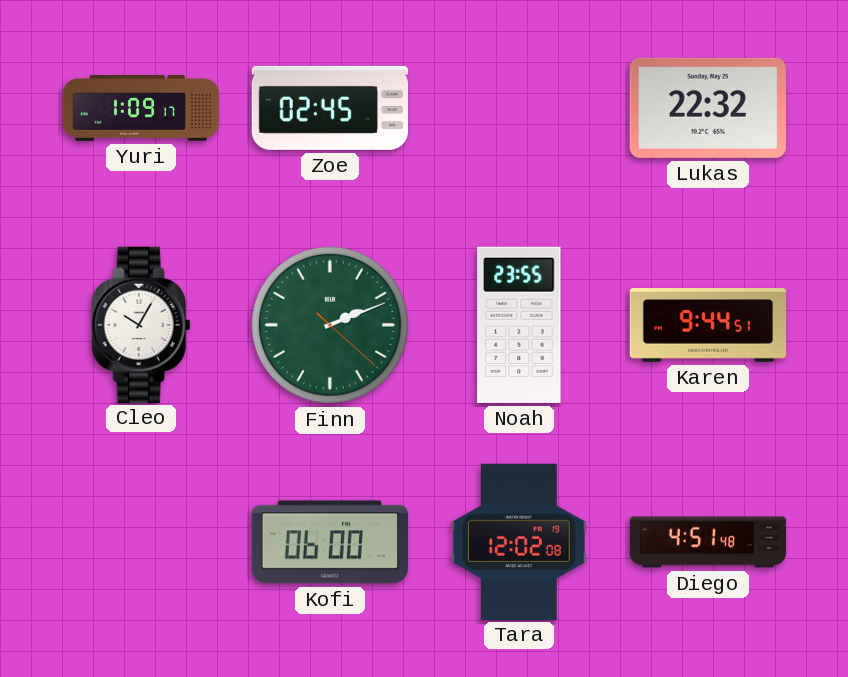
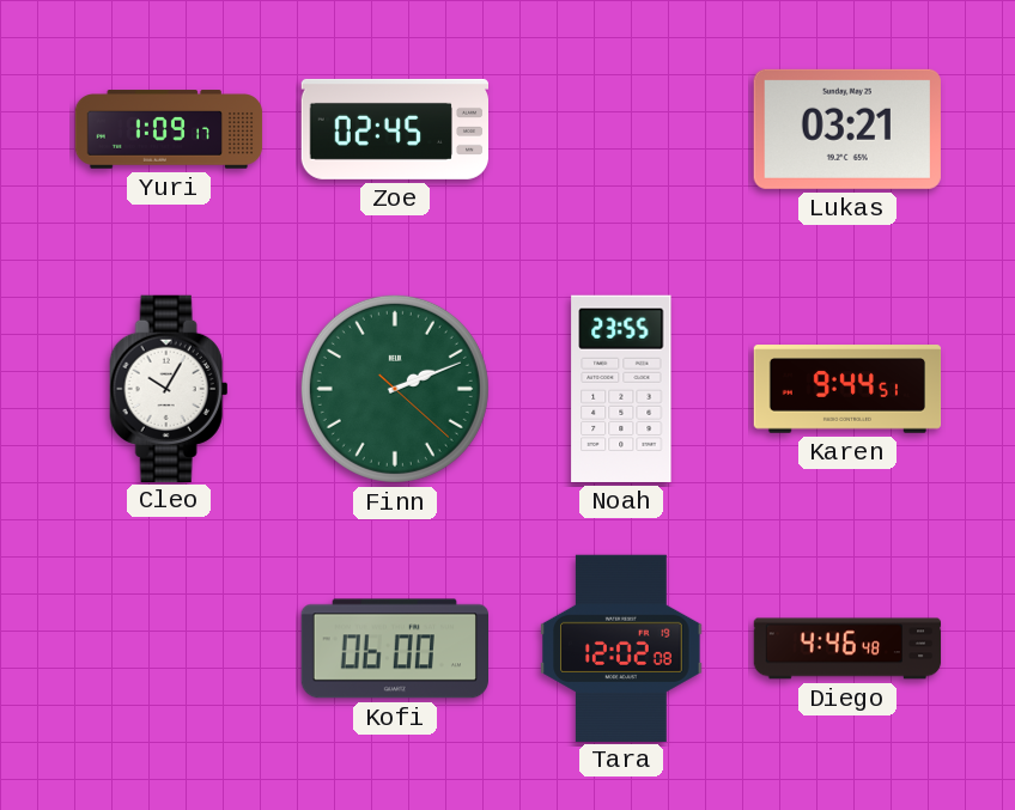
Lukas: 22:32 -> 03:21 (847, 129)
Diego: 4:51 -> 4:46 (847, 648)
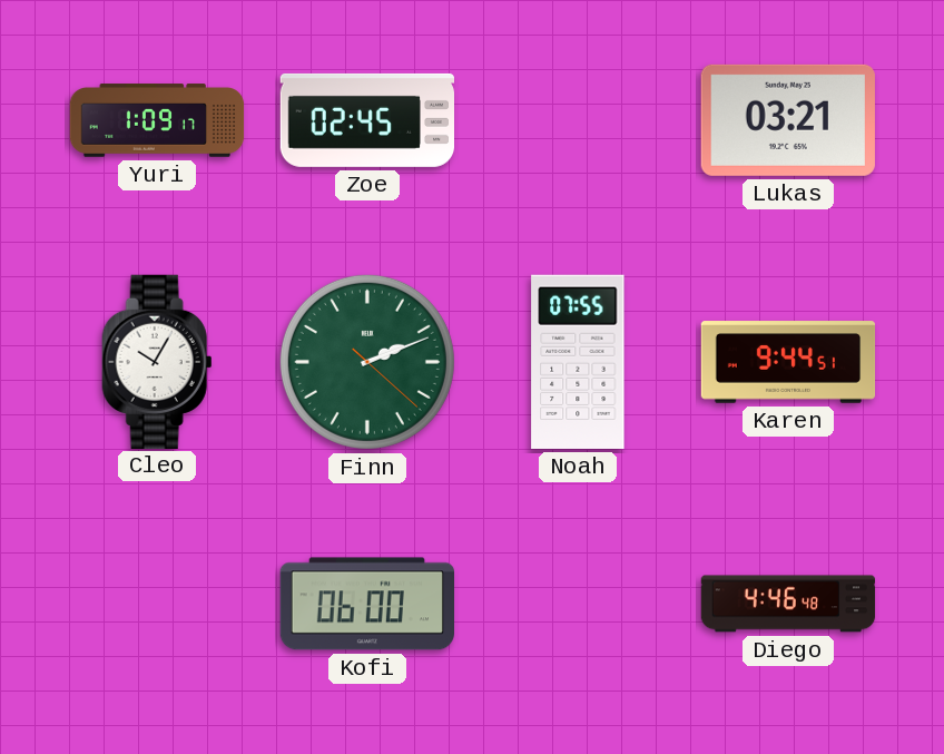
Noah: 23:55 -> 07:55 (578, 362)
Tara: 12:02 -> none (621, 647)
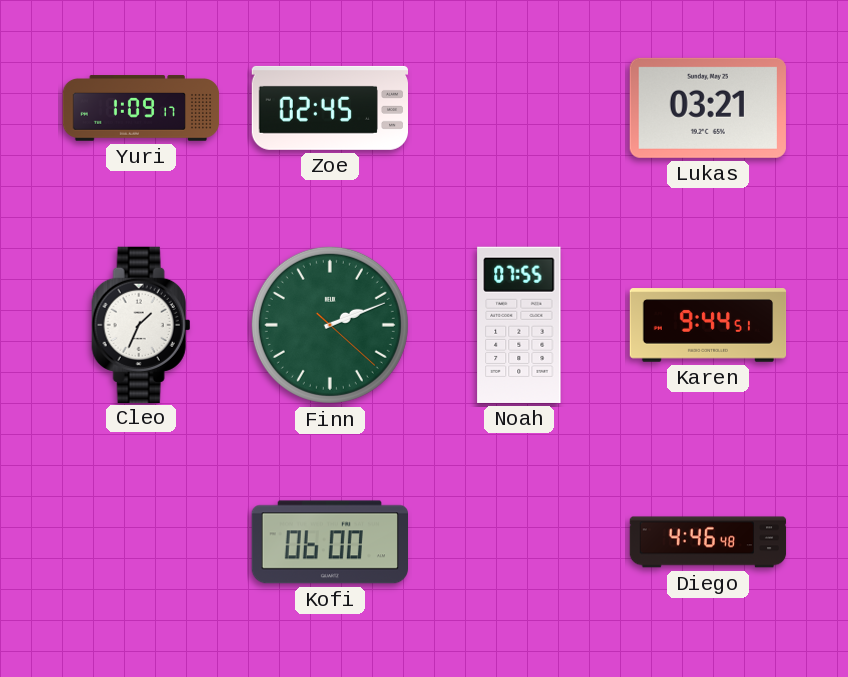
Cleo: 10:05 -> 1:34 (141, 324)
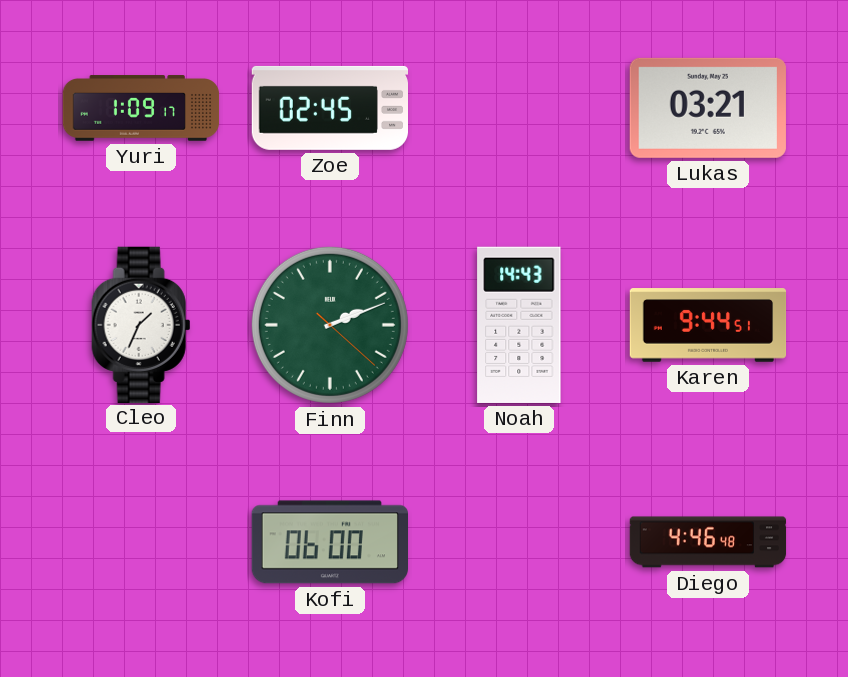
Noah: 07:55 -> 14:43 (519, 325)
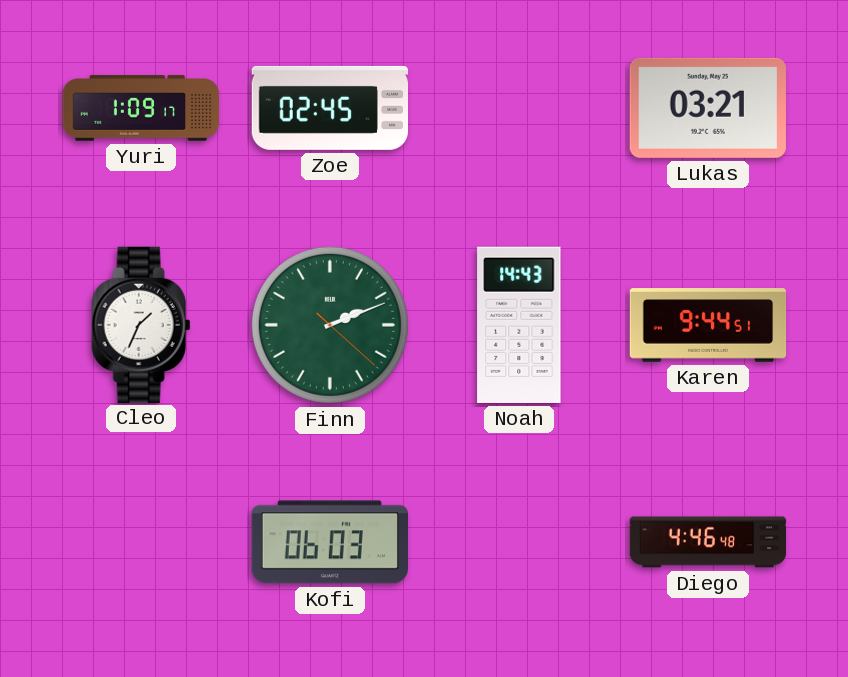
Kofi: 06:00 -> 06:03 (329, 542)
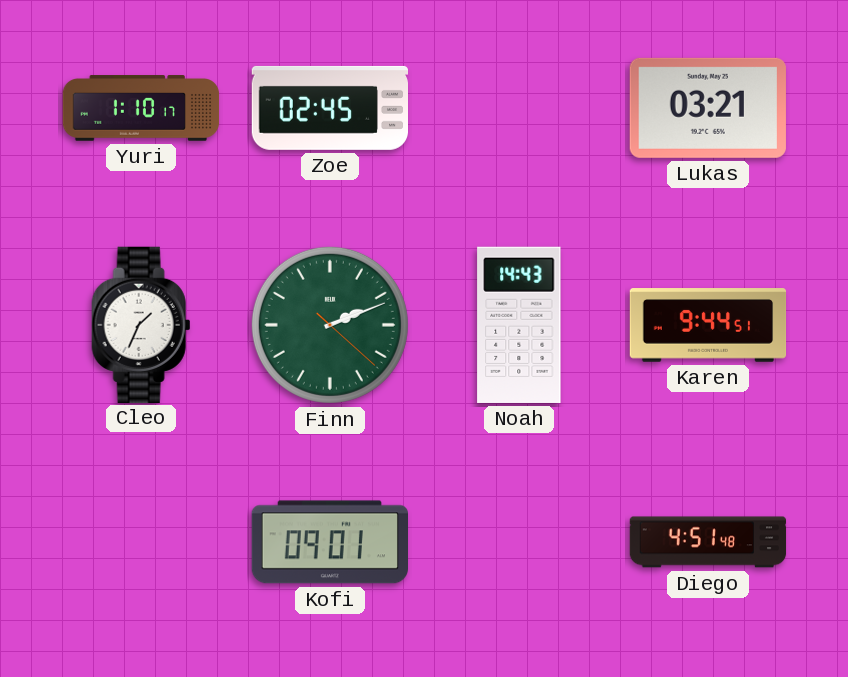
Yuri: 1:09 -> 1:10 (141, 108)
Kofi: 06:03 -> 09:01 (329, 542)
Diego: 4:46 -> 4:51 (708, 542)
